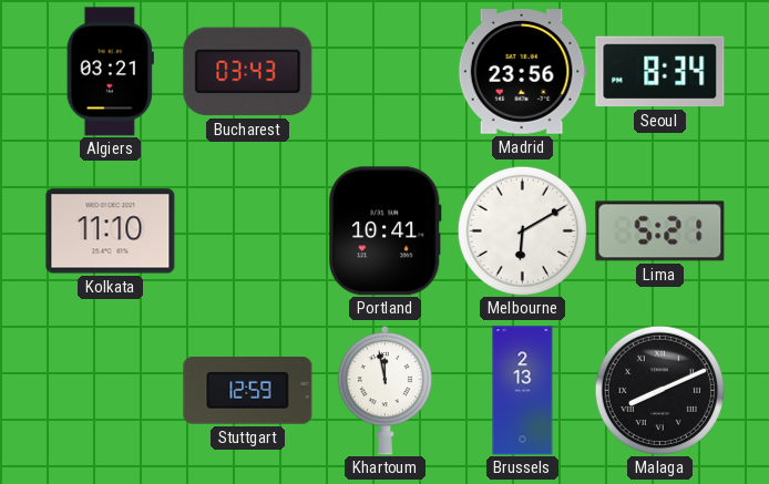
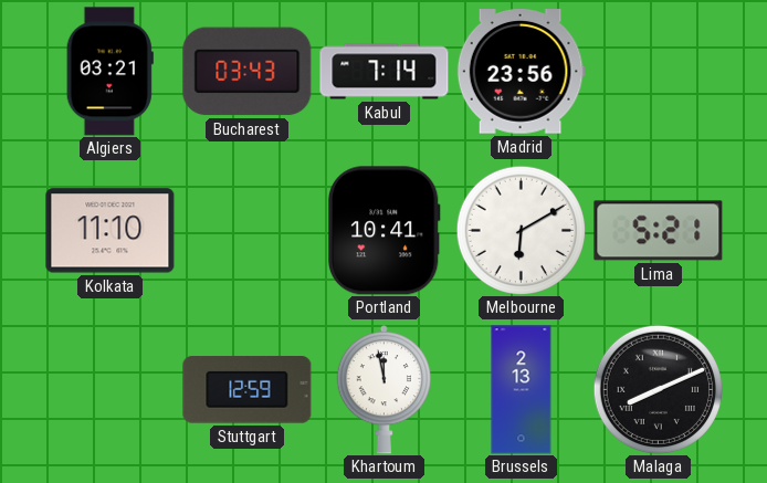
Kabul: none -> 7:14 (385, 72)
Seoul: 8:34 -> none (660, 72)
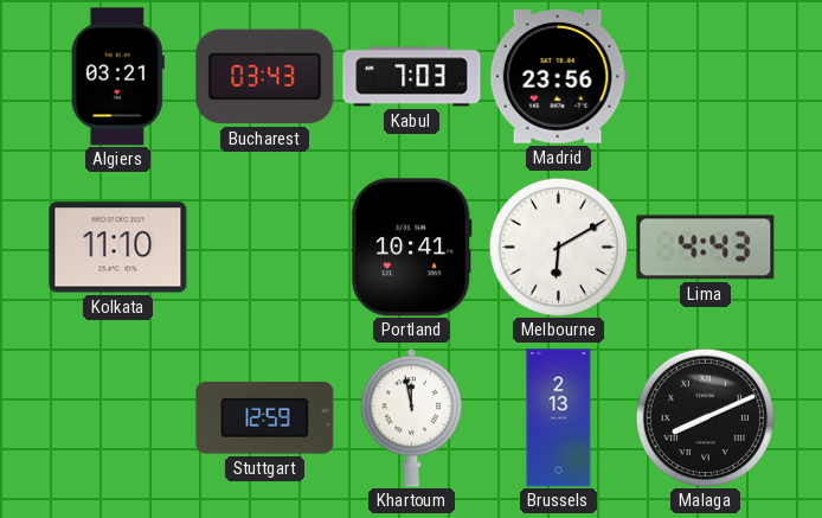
Kabul: 7:14 -> 7:03 (412, 77)
Lima: 5:21 -> 4:43 (706, 248)
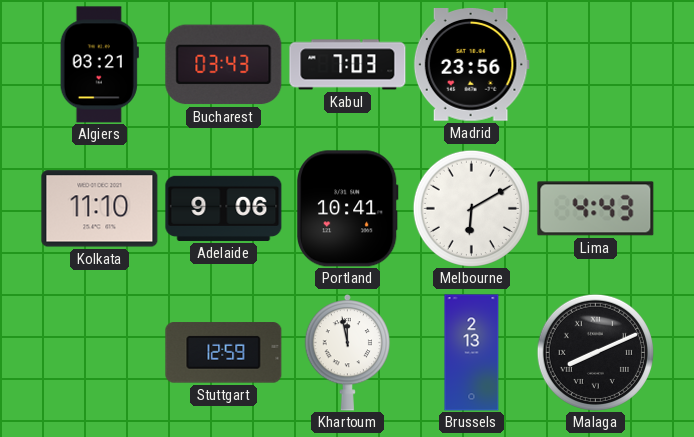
Adelaide: none -> 9:06 (224, 208)
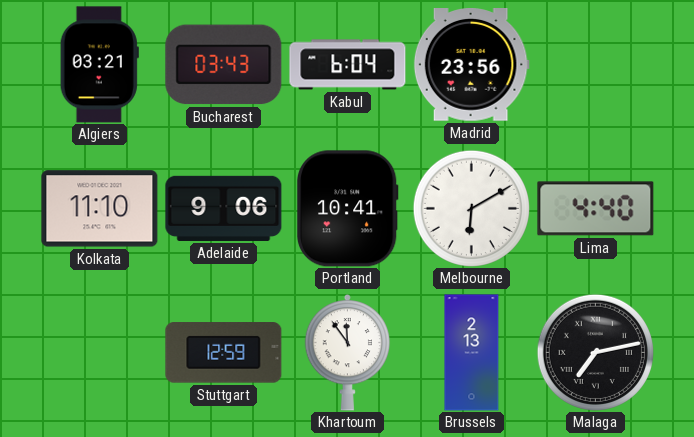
Kabul: 7:03 -> 6:04 (348, 65)
Lima: 4:43 -> 4:40 (596, 209)
Khartoum: 11:58 -> 11:54 (348, 353)
Malaga: 8:11 -> 7:13 (595, 352)
